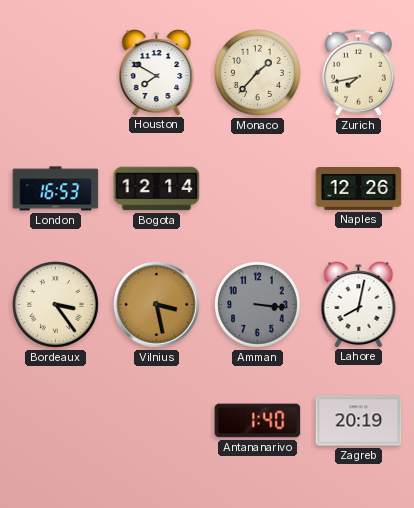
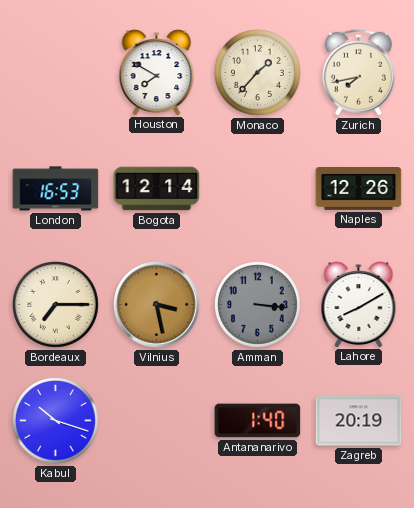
Bordeaux: 3:24 -> 7:15 (56, 305)
Lahore: 8:02 -> 8:10 (359, 305)
Kabul: none -> 10:18 (56, 421)
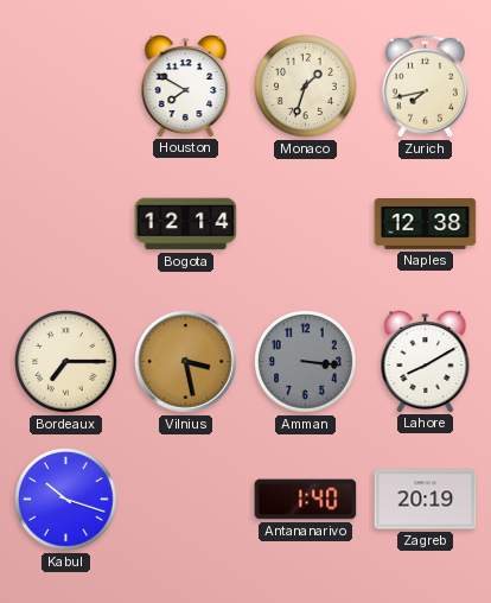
Monaco: 1:37 -> 1:33 (306, 87)
London: 16:53 -> none (56, 189)
Naples: 12:26 -> 12:38 (426, 224)
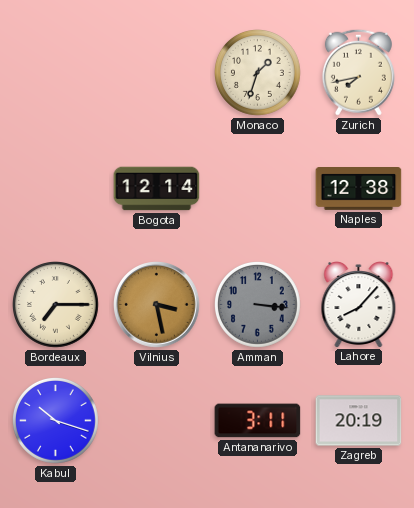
Houston: 7:50 -> none (186, 87)
Lahore: 8:10 -> 8:07 (359, 305)
Antananarivo: 1:40 -> 3:11 (258, 421)
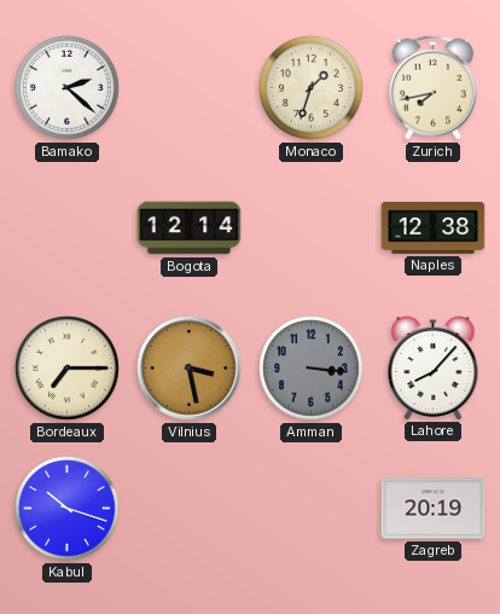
Bamako: none -> 2:22 (68, 88)
Antananarivo: 3:11 -> none (258, 421)
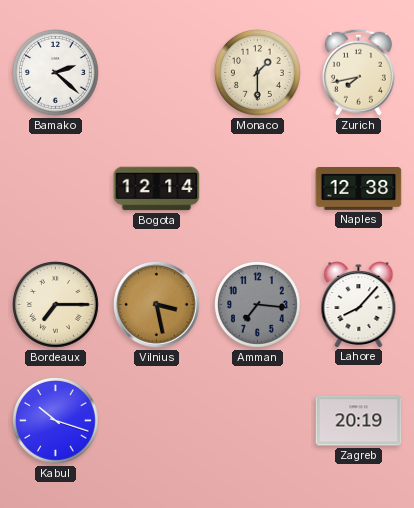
Monaco: 1:33 -> 1:30 (258, 73)
Amman: 3:16 -> 7:16 (258, 305)
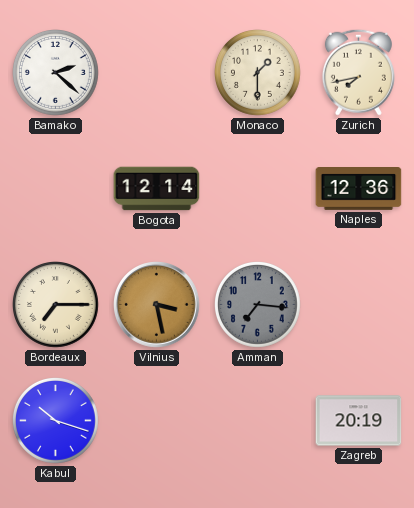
Naples: 12:38 -> 12:36 (359, 189)
Lahore: 8:07 -> none (359, 305)
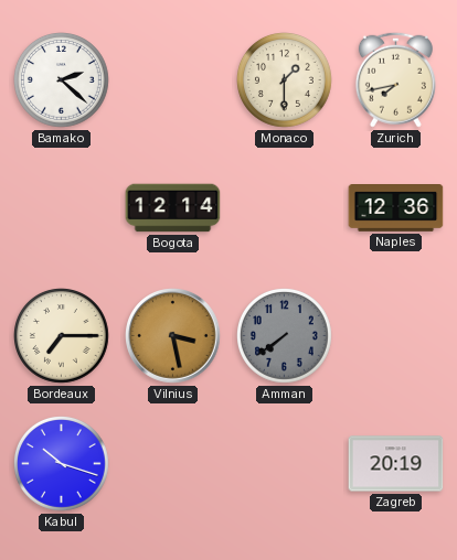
Amman: 7:16 -> 7:39 (285, 336)
